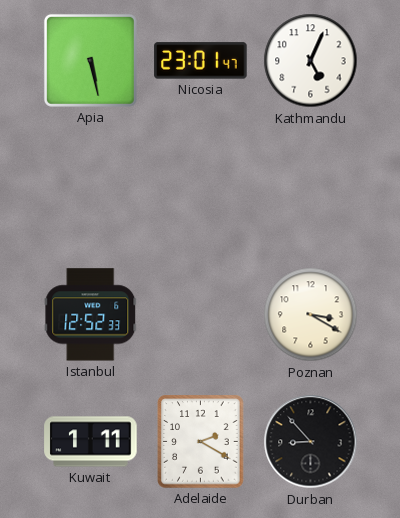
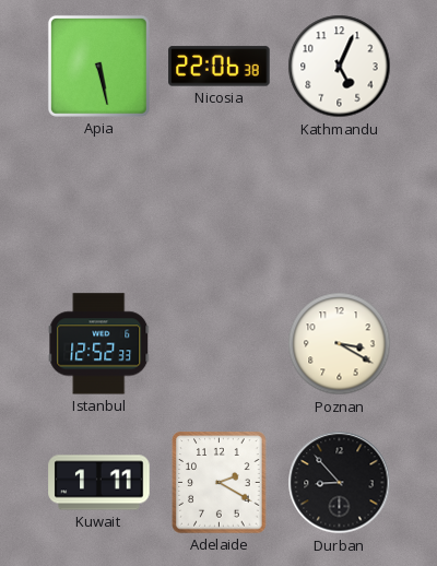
Nicosia: 23:01 -> 22:06 (220, 67)
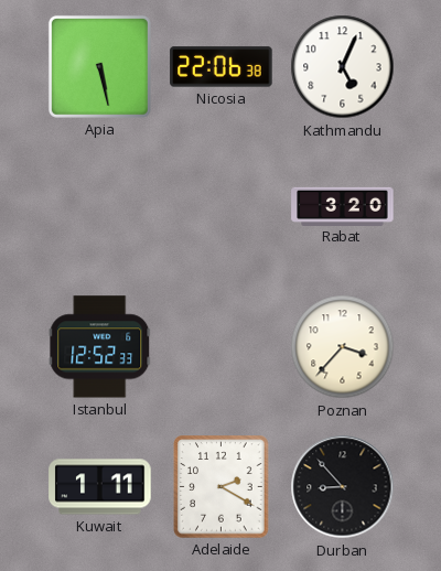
Rabat: none -> 3:20 (343, 206)
Poznan: 3:20 -> 3:37 (343, 347)
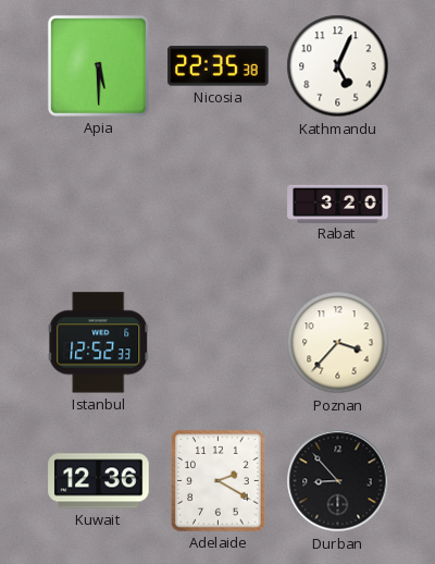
Apia: 5:28 -> 5:30 (98, 65)
Nicosia: 22:06 -> 22:35 (219, 66)
Kuwait: 1:11 -> 12:36 (99, 481)
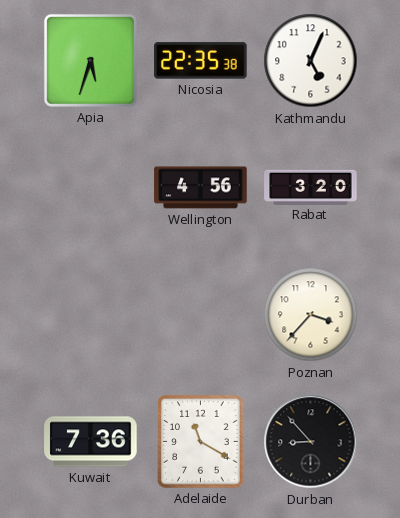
Apia: 5:30 -> 5:33 (90, 60)
Wellington: none -> 4:56 (201, 188)
Istanbul: 12:52 -> none (99, 343)
Kuwait: 12:36 -> 7:36 (91, 442)
Adelaide: 2:20 -> 11:20 (201, 442)
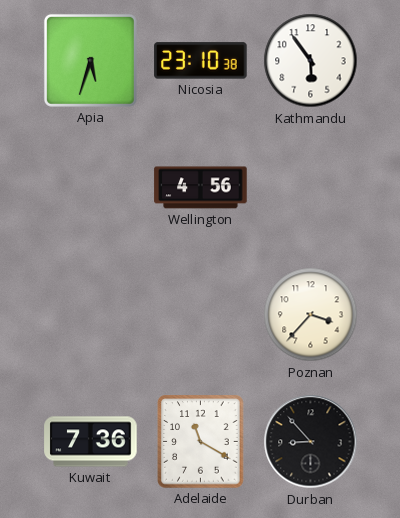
Nicosia: 22:35 -> 23:10 (201, 61)
Kathmandu: 5:04 -> 5:54 (311, 61)
Rabat: 3:20 -> none (311, 187)
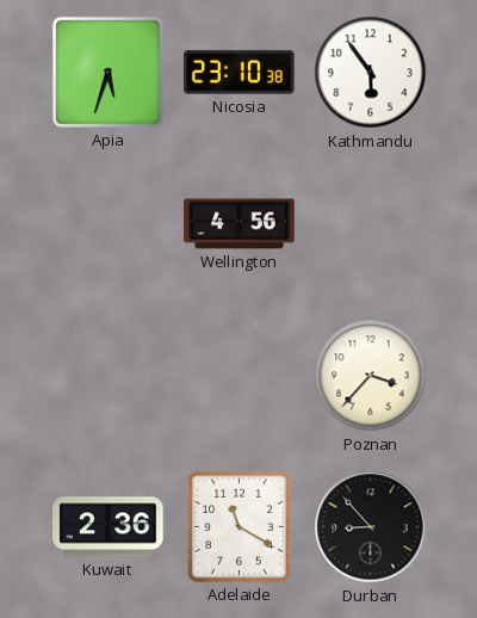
Kuwait: 7:36 -> 2:36 (109, 527)
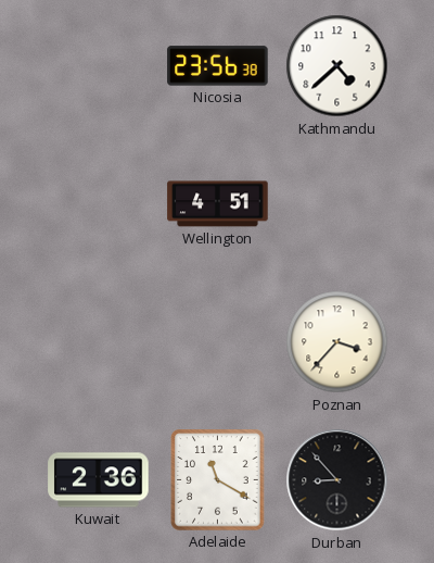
Apia: 5:33 -> none (107, 72)
Nicosia: 23:10 -> 23:56 (218, 66)
Kathmandu: 5:54 -> 4:38 (337, 66)
Wellington: 4:56 -> 4:51 (218, 204)
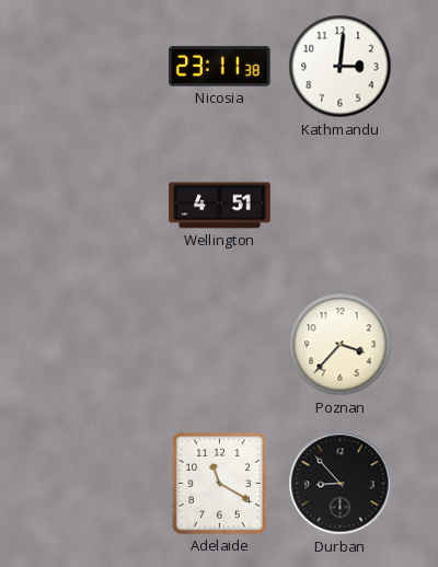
Nicosia: 23:56 -> 23:11 (220, 67)
Kathmandu: 4:38 -> 3:01 (341, 67)
Kuwait: 2:36 -> none (99, 480)
